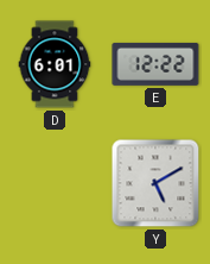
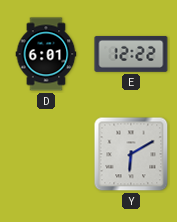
Y: 5:10 -> 6:10 (131, 154)
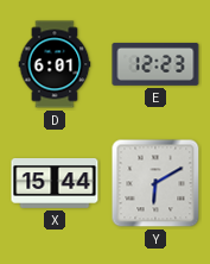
E: 12:22 -> 12:23 (155, 64)
X: none -> 15:44 (55, 184)
